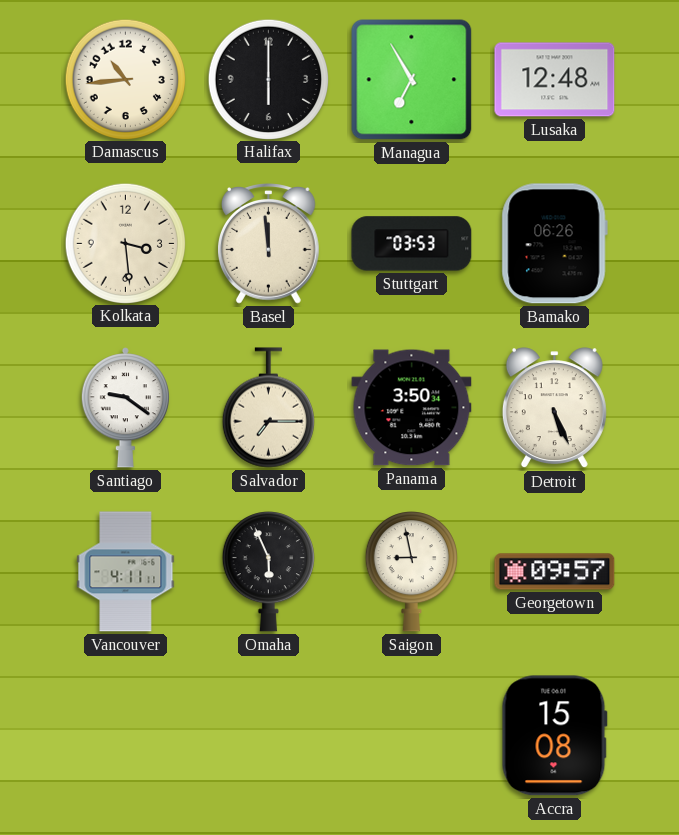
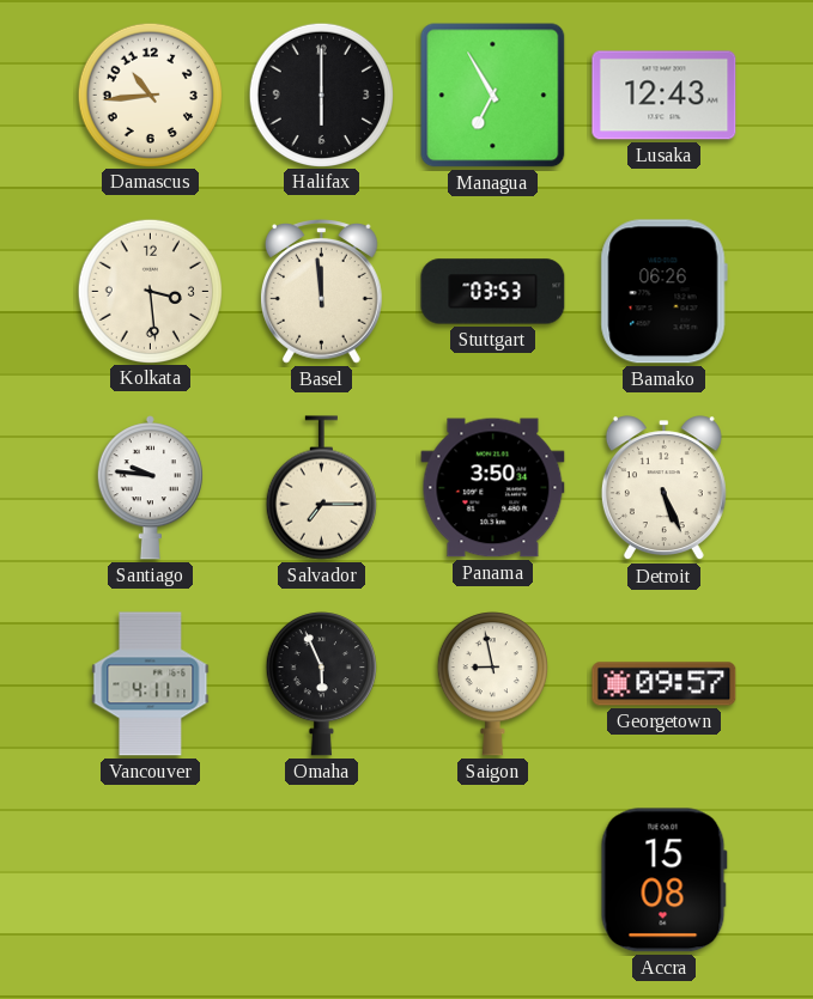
Lusaka: 12:48 -> 12:43 (665, 96)
Santiago: 9:21 -> 9:46 (150, 488)
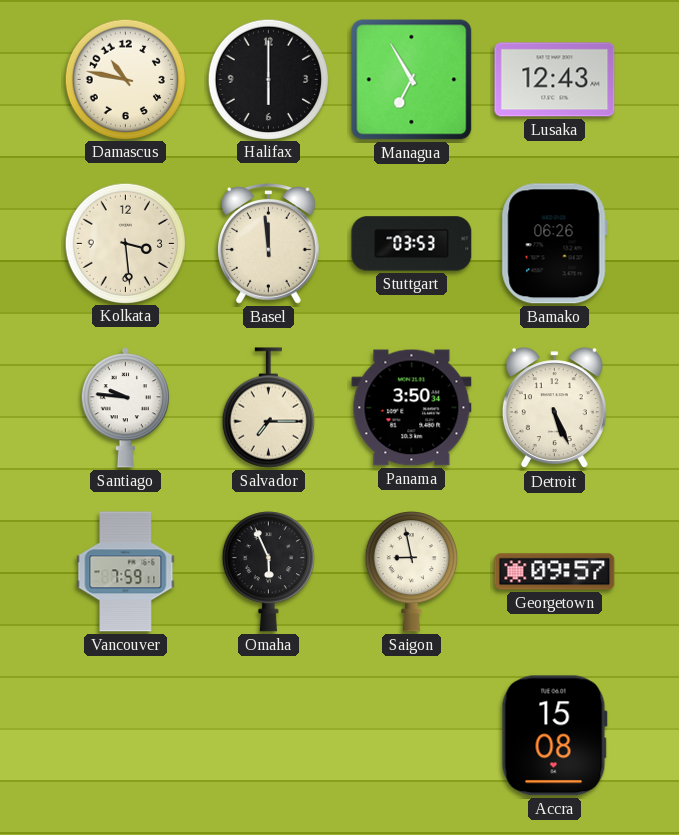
Damascus: 10:44 -> 10:47 (125, 79)
Vancouver: 4:11 -> 7:59 (126, 572)
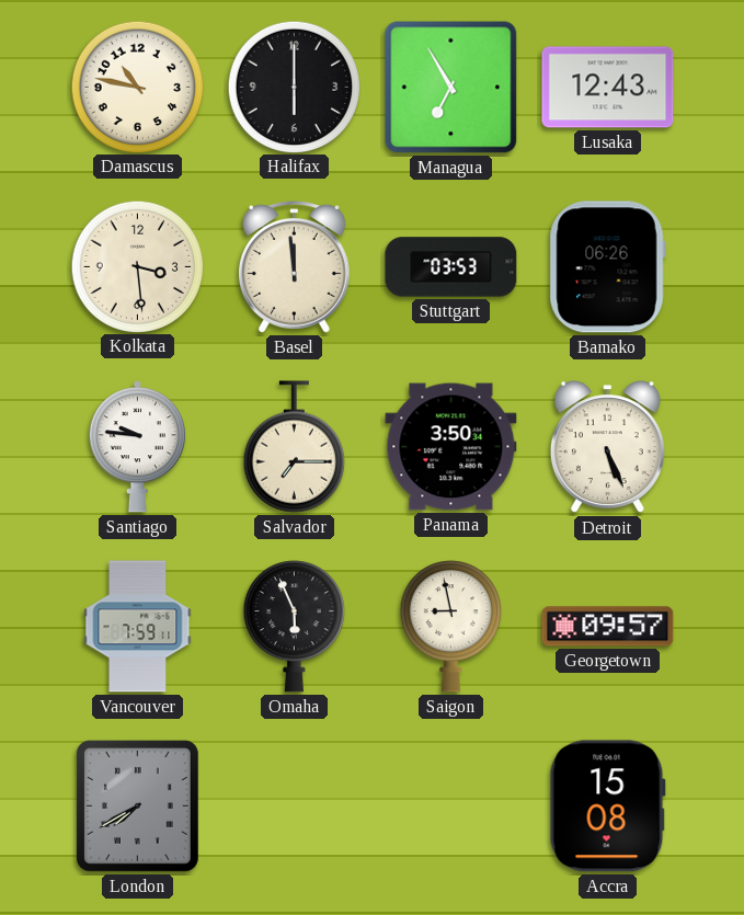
London: none -> 7:40 (137, 805)
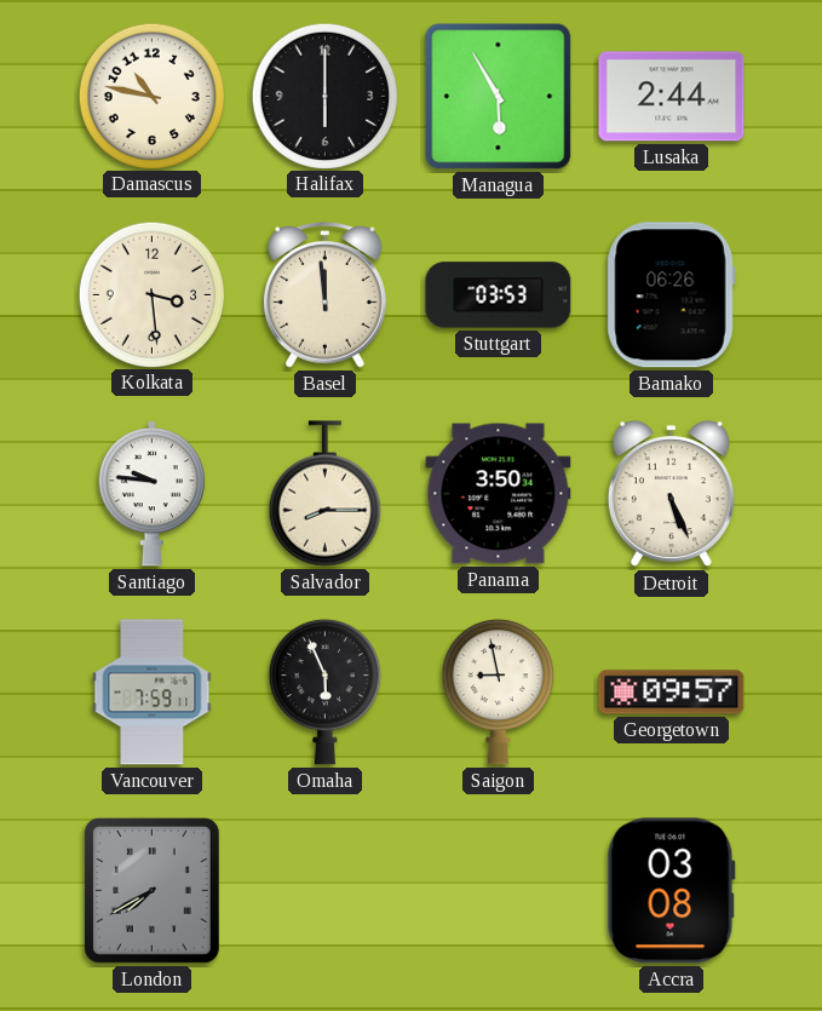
Managua: 6:55 -> 5:55 (499, 97)
Lusaka: 12:43 -> 2:44 (672, 97)
Salvador: 7:15 -> 8:15 (324, 494)
Accra: 15:08 -> 03:08 (671, 891)
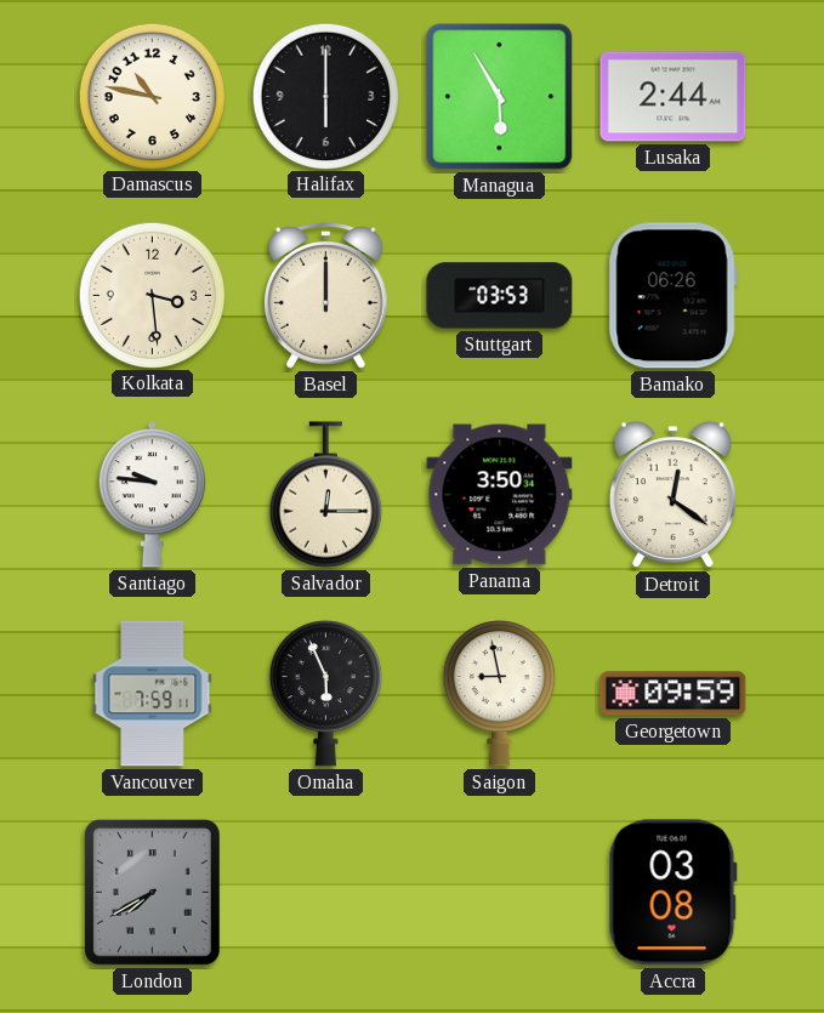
Basel: 11:59 -> 12:00 (326, 296)
Salvador: 8:15 -> 12:15 (325, 495)
Detroit: 5:26 -> 12:21 (672, 495)
Georgetown: 09:57 -> 09:59 (674, 694)
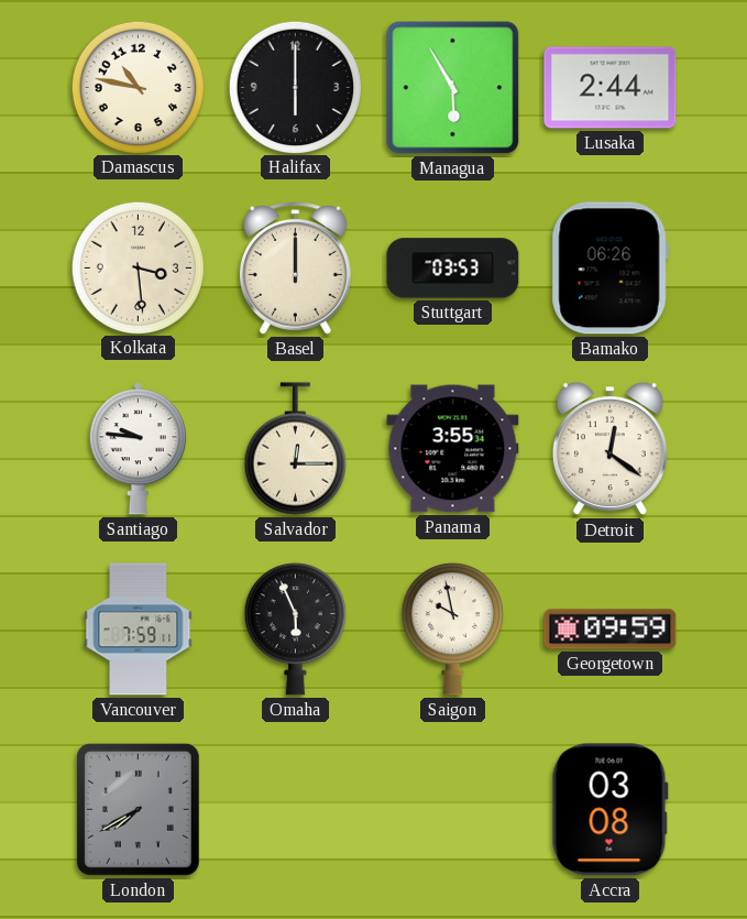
Panama: 3:50 -> 3:55 (453, 449)
Saigon: 8:58 -> 9:58 (452, 630)
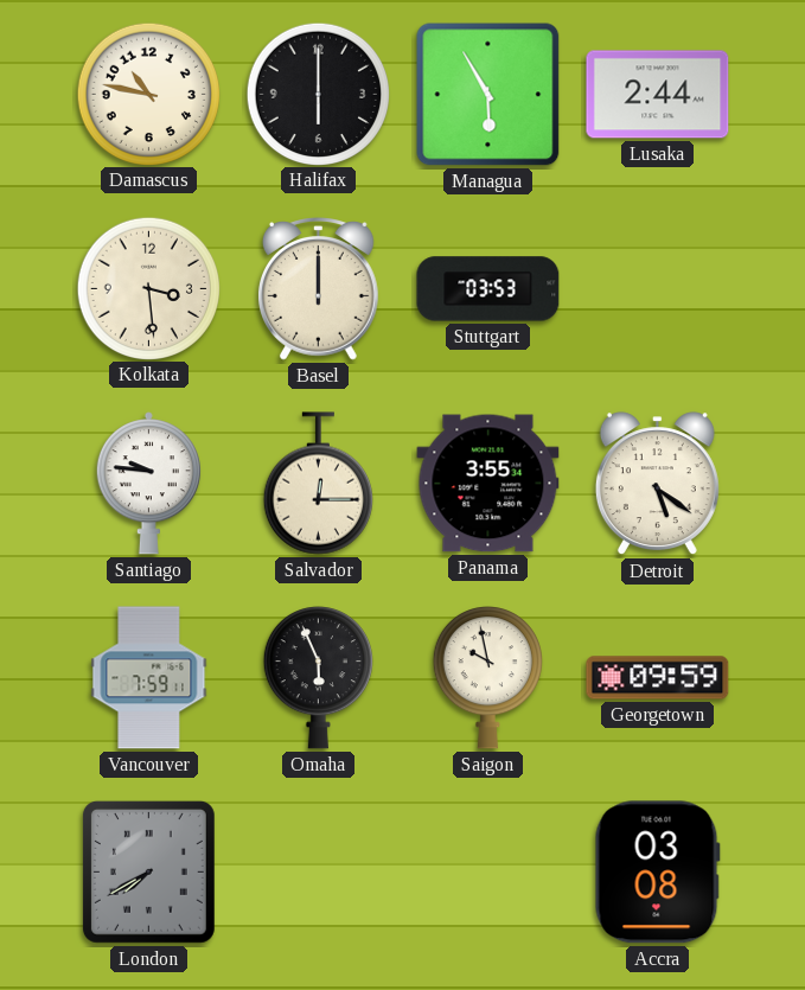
Bamako: 06:26 -> none (609, 269)
Detroit: 12:21 -> 5:21 (657, 484)
